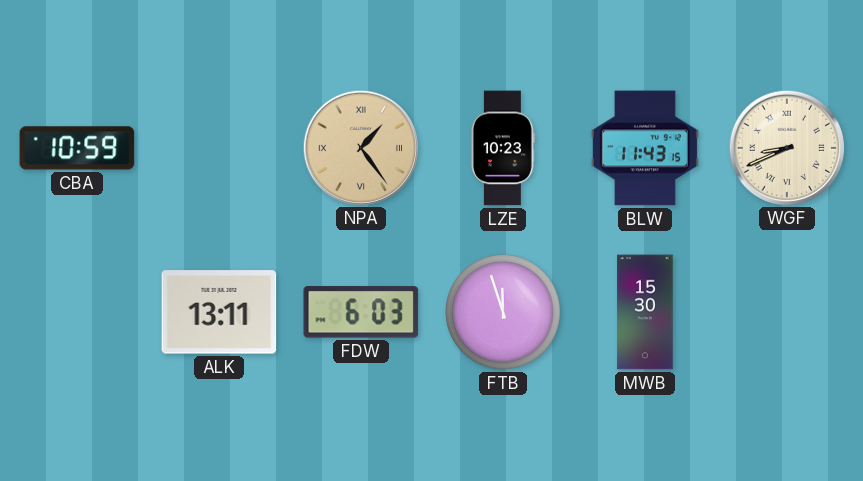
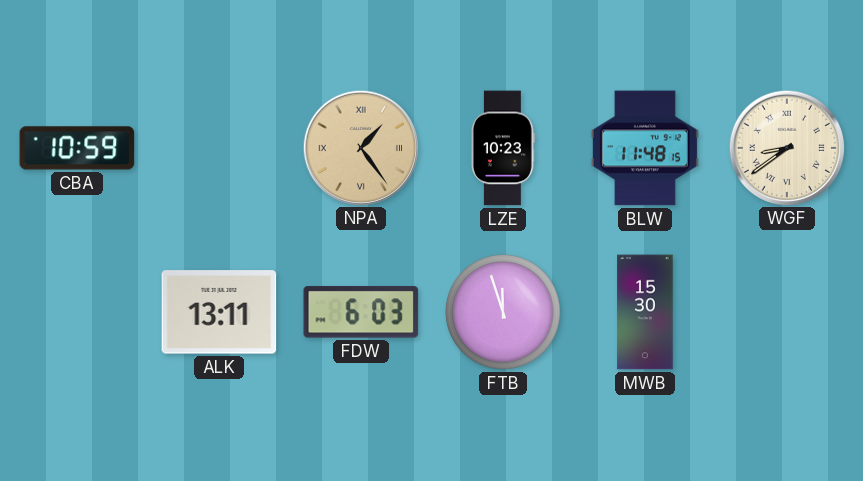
BLW: 11:43 -> 11:48 (645, 148)
WGF: 8:41 -> 8:39 (786, 147)
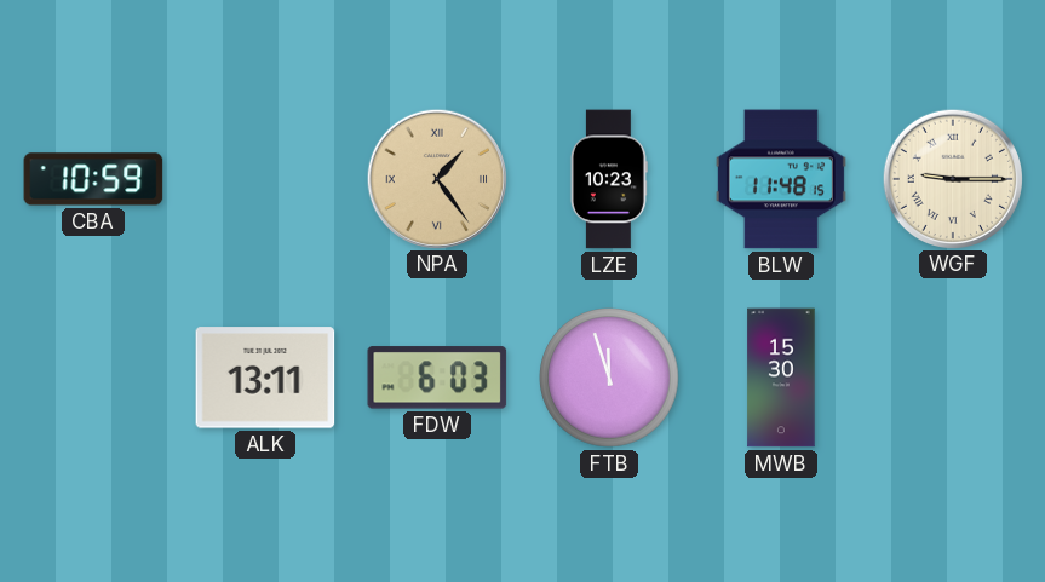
WGF: 8:39 -> 9:15 (952, 178)
